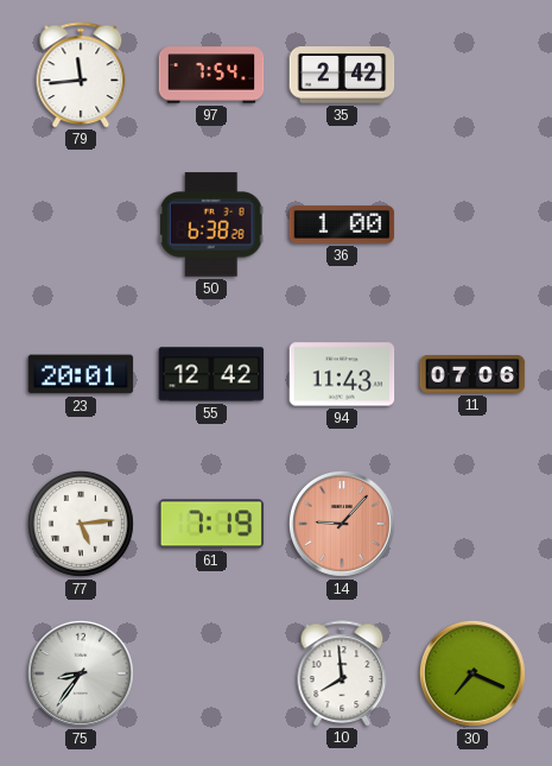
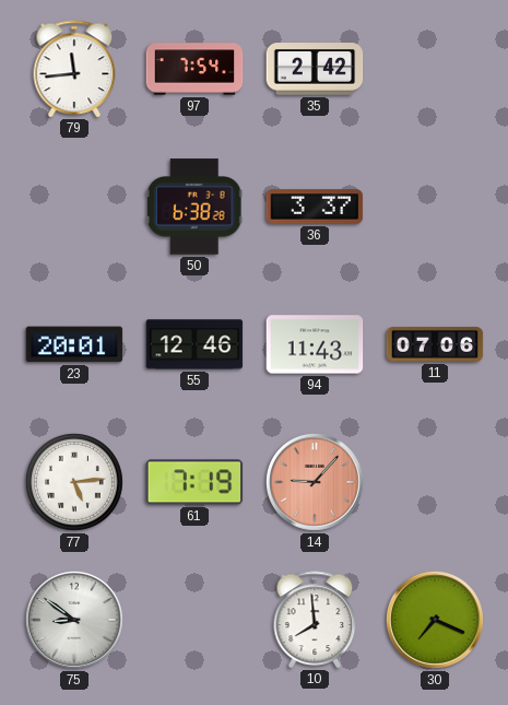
36: 1:00 -> 3:37 (315, 207)
55: 12:42 -> 12:46 (194, 344)
75: 8:36 -> 8:51 (74, 620)
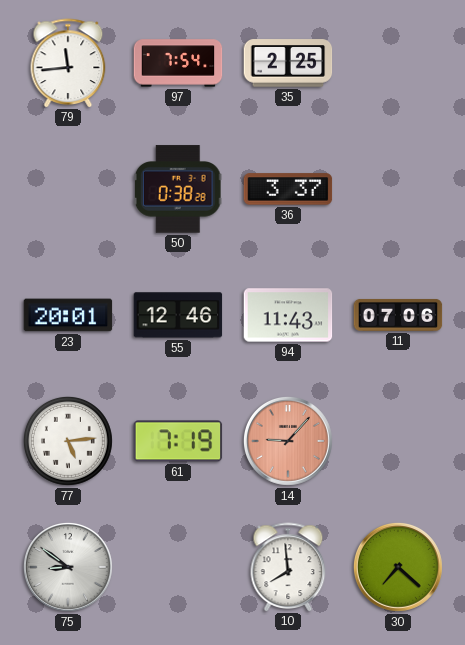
35: 2:42 -> 2:25 (288, 63)
50: 6:38 -> 0:38 (178, 189)
30: 7:19 -> 7:22 (398, 567)
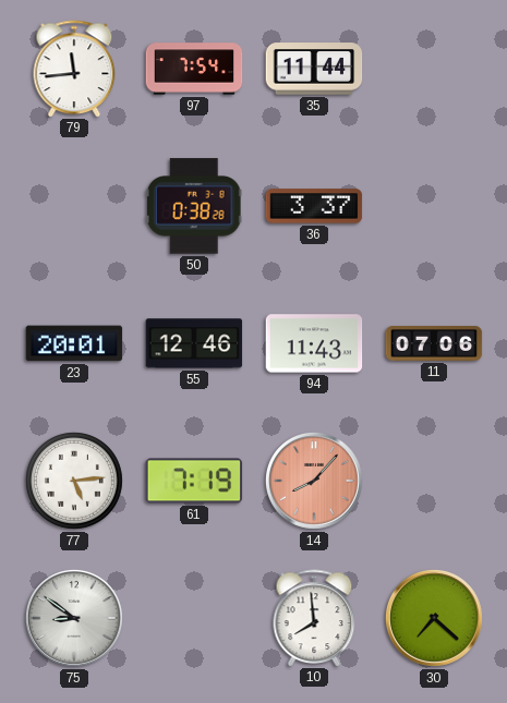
35: 2:25 -> 11:44 (314, 69)
14: 9:07 -> 8:07 (314, 481)
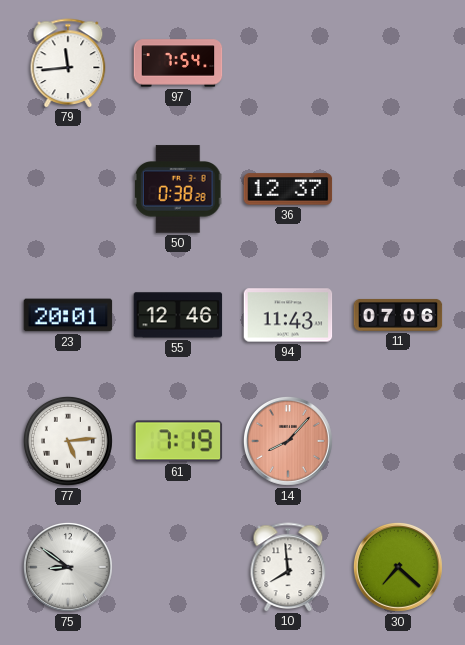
35: 11:44 -> none (314, 69)
36: 3:37 -> 12:37 (288, 189)
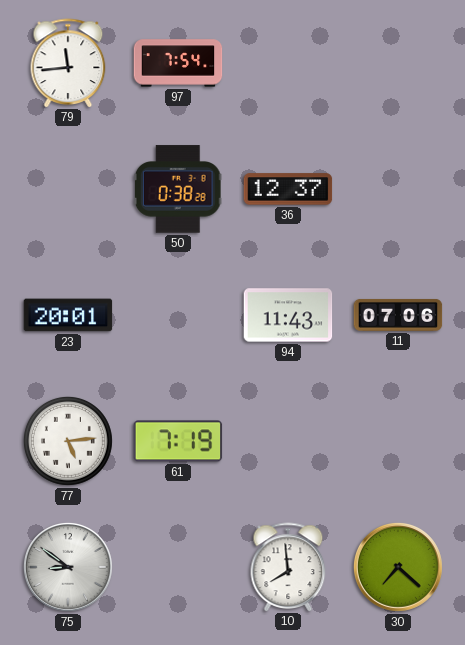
55: 12:46 -> none (178, 315)
14: 8:07 -> none (288, 441)
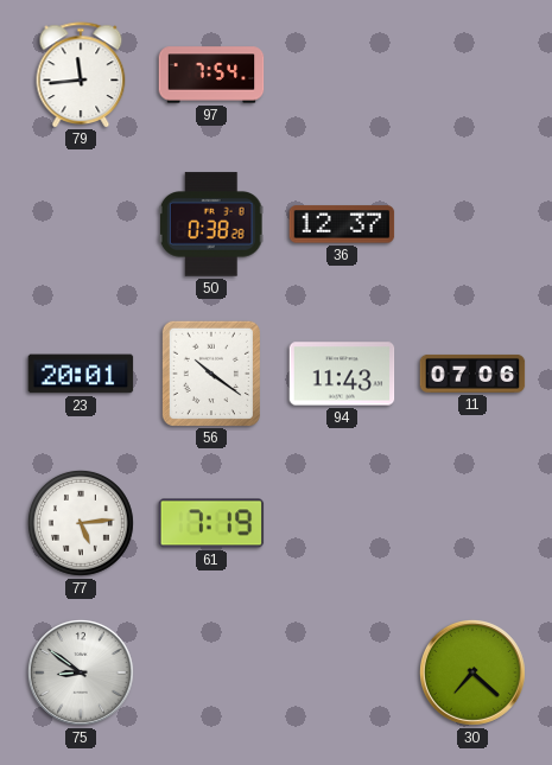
56: none -> 10:21 (211, 372)
10: 7:59 -> none (288, 567)
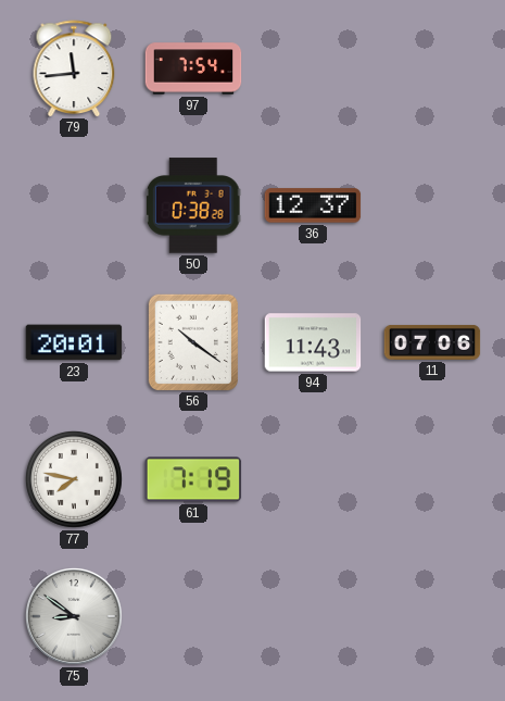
77: 5:14 -> 7:47 (74, 479)
30: 7:22 -> none (472, 672)
